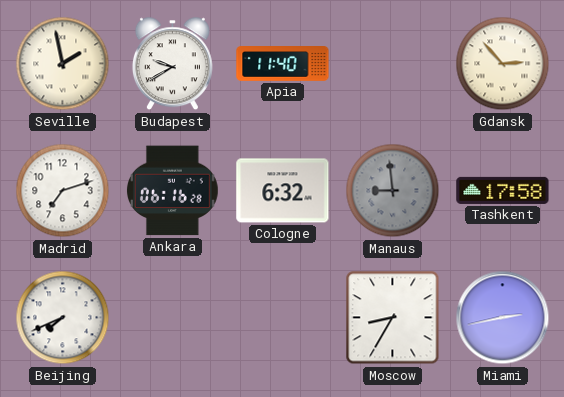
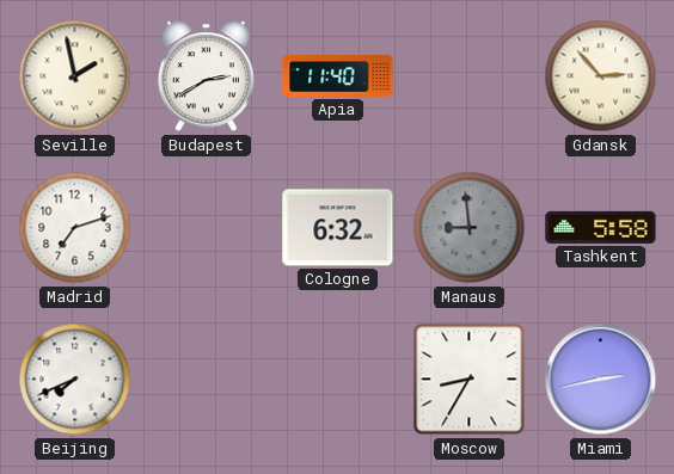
Budapest: 9:40 -> 2:40 (206, 76)
Ankara: 06:16 -> none (172, 191)
Tashkent: 17:58 -> 5:58 (601, 227)
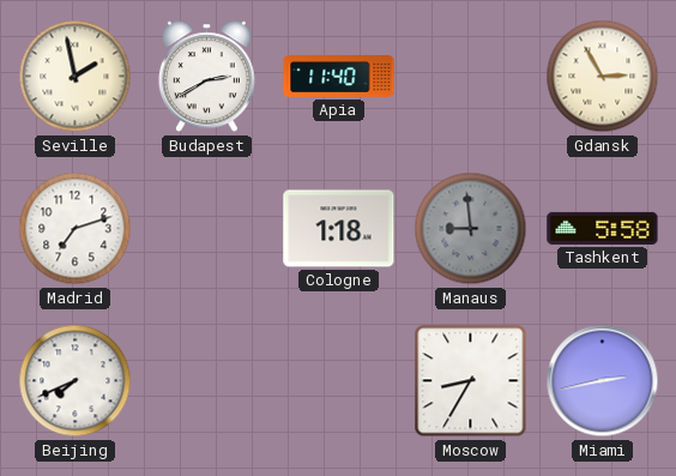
Gdansk: 2:53 -> 2:55 (603, 77)
Cologne: 6:32 -> 1:18 (339, 229)
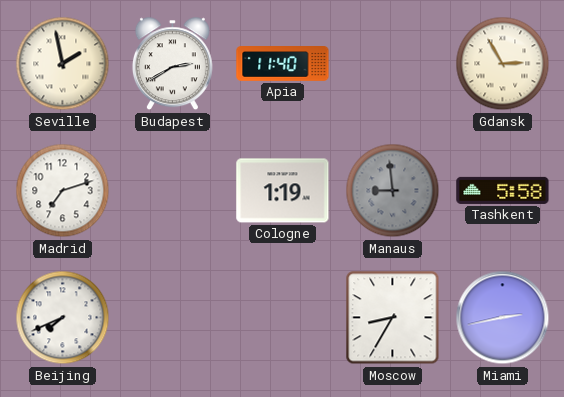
Cologne: 1:18 -> 1:19 (283, 191)
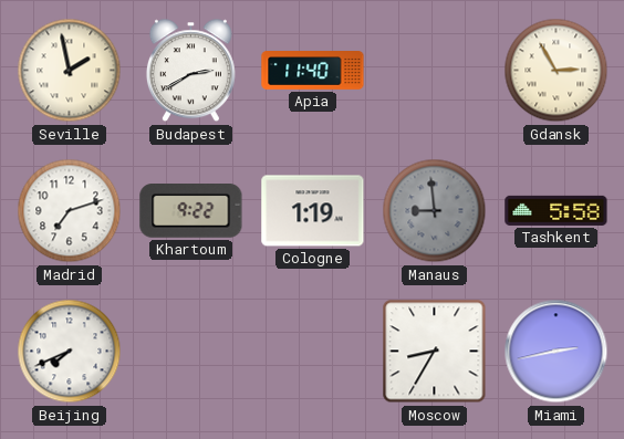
Khartoum: none -> 9:22 (191, 211)
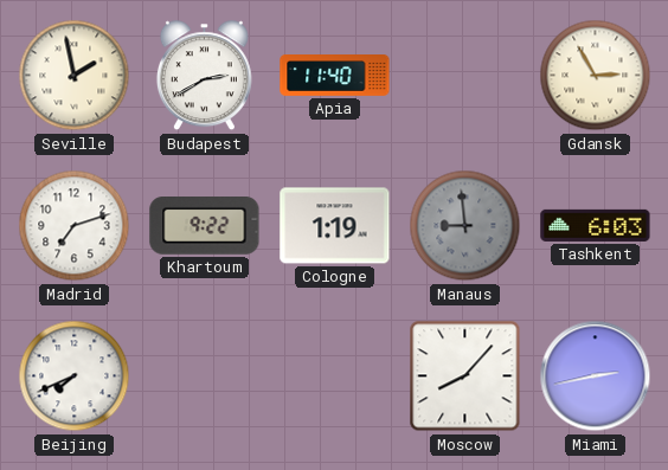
Tashkent: 5:58 -> 6:03 (596, 225)
Moscow: 8:35 -> 8:07 (465, 376)
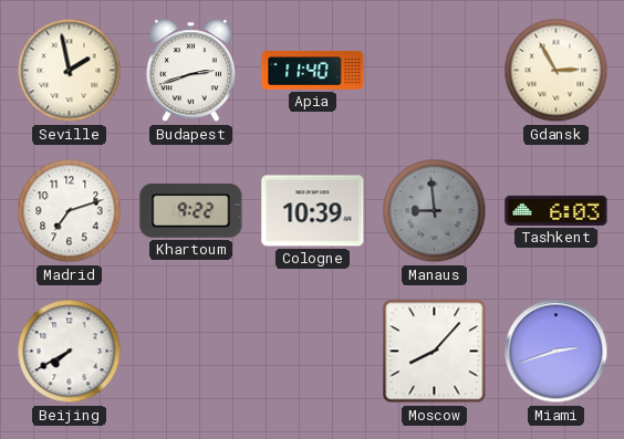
Budapest: 2:40 -> 2:42 (190, 71)
Cologne: 1:19 -> 10:39 (313, 211)
Beijing: 7:41 -> 7:40 (70, 352)
Miami: 2:43 -> 2:42 (557, 352)
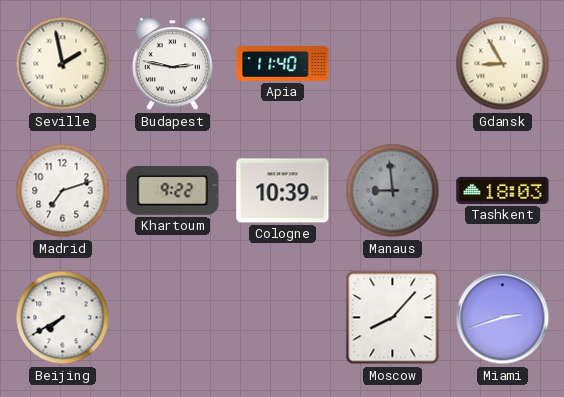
Budapest: 2:42 -> 2:47 (172, 64)
Gdansk: 2:55 -> 8:55 (503, 64)
Tashkent: 6:03 -> 18:03 (503, 190)
